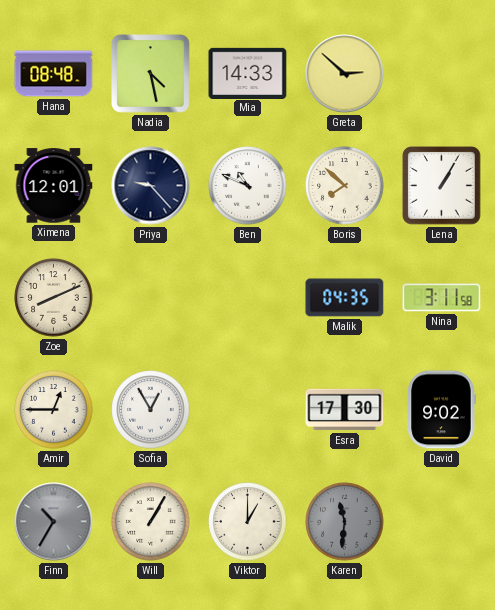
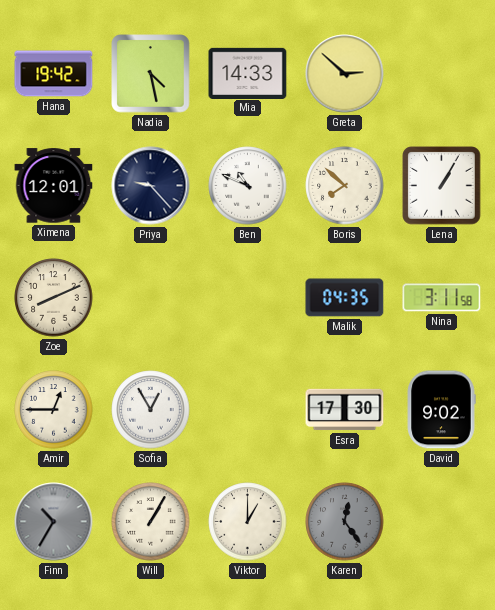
Hana: 08:48 -> 19:42 (54, 74)
Karen: 11:31 -> 12:24 (345, 522)
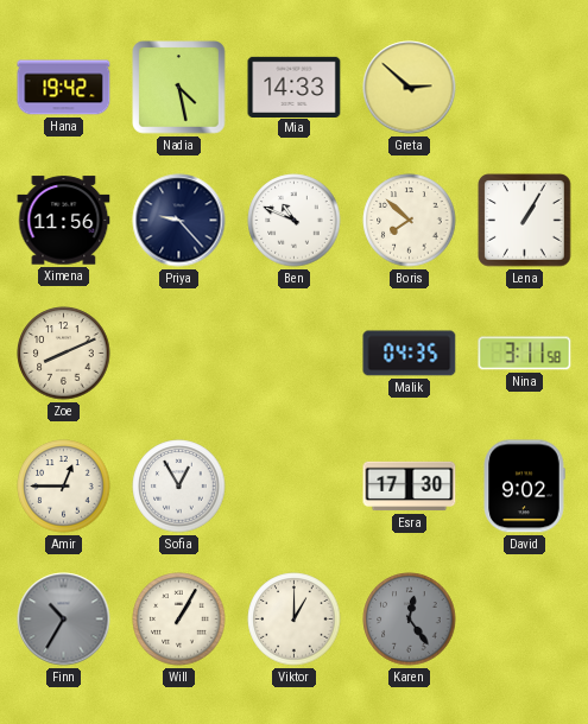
Ximena: 12:01 -> 11:56 (64, 221)
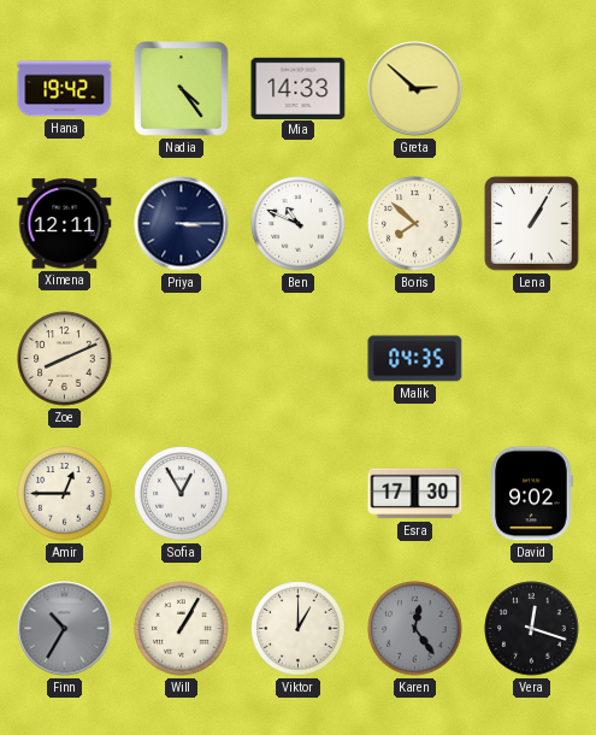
Nadia: 4:28 -> 4:24 (182, 89)
Ximena: 11:56 -> 12:11 (65, 224)
Priya: 9:23 -> 3:15 (182, 224)
Nina: 3:11 -> none (525, 354)
Vera: none -> 12:18 (532, 629)
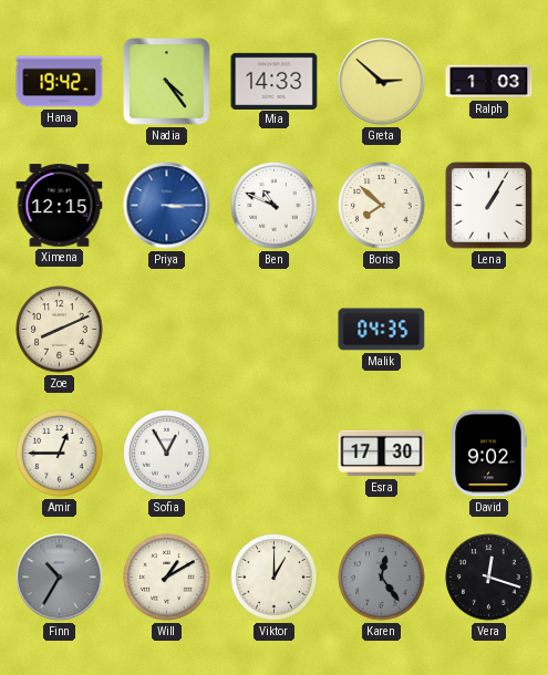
Ralph: none -> 1:03 (489, 82)
Ximena: 12:11 -> 12:15 (60, 206)
Priya dial: navy -> blue (167, 206)
Will: 1:05 -> 1:10 (167, 578)
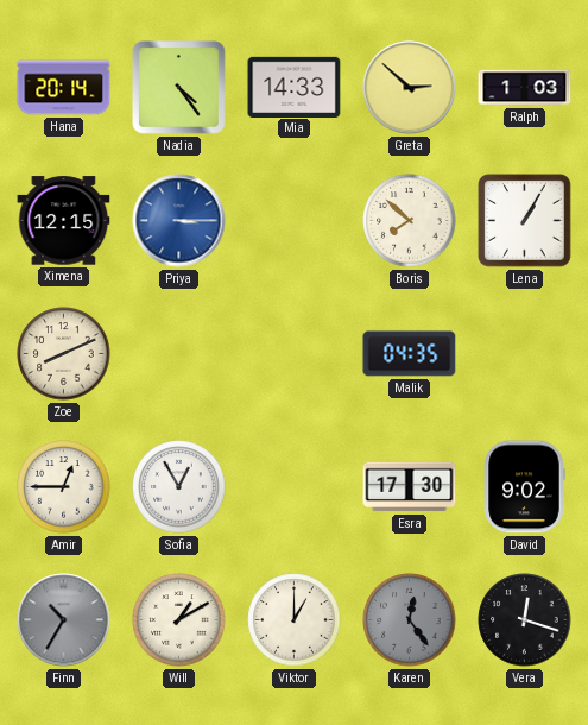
Hana: 19:42 -> 20:14 (64, 88)
Ben: 10:49 -> none (275, 206)
